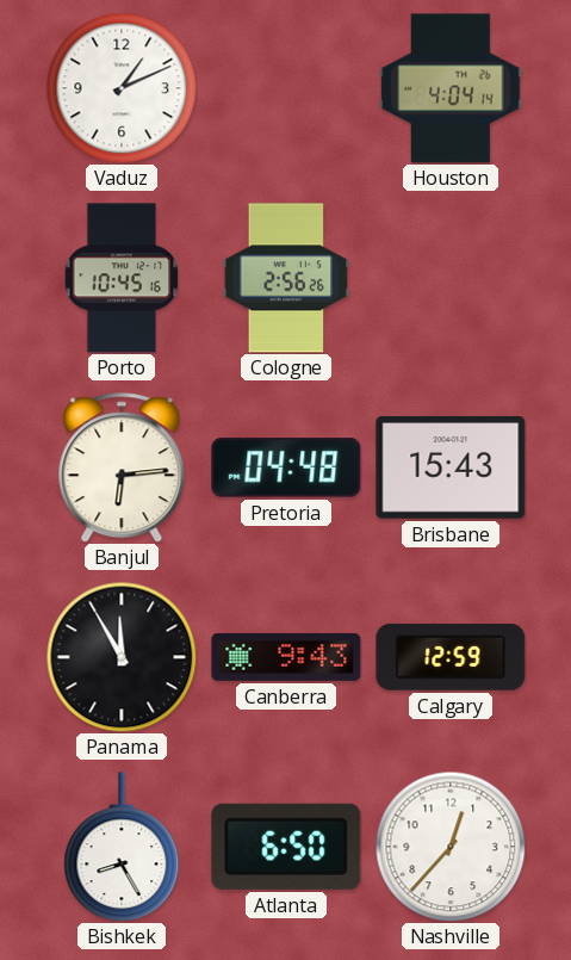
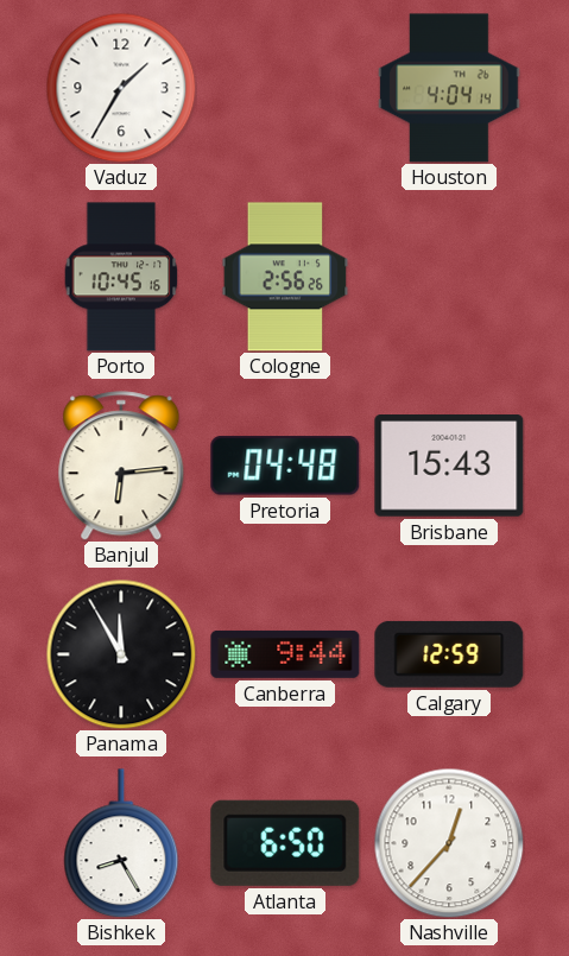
Vaduz: 1:11 -> 1:35 (121, 88)
Canberra: 9:43 -> 9:44 (285, 654)
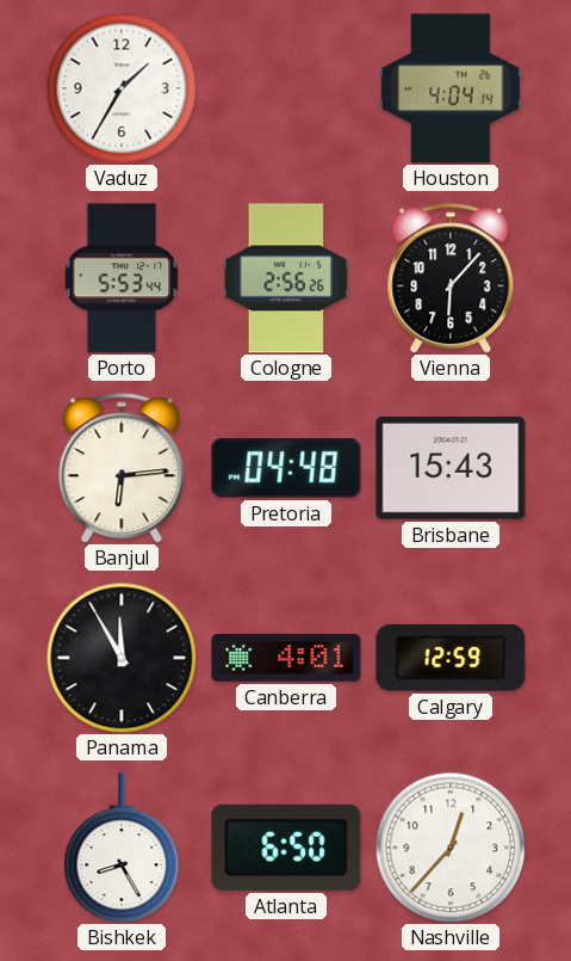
Porto: 10:45 -> 5:53 (122, 278)
Vienna: none -> 6:07 (451, 278)
Canberra: 9:44 -> 4:01 (286, 658)
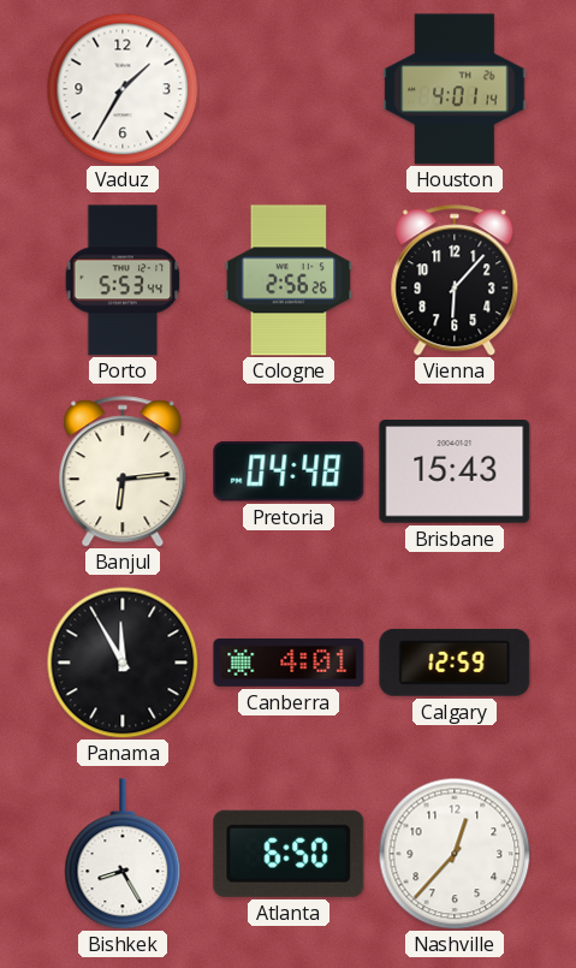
Houston: 4:04 -> 4:01 (455, 89)
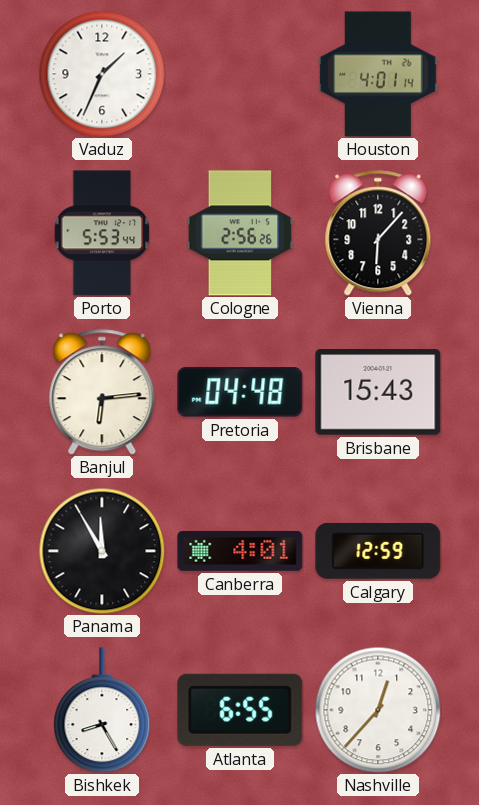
Vaduz: 1:35 -> 1:34 (102, 74)
Atlanta: 6:50 -> 6:55 (240, 710)
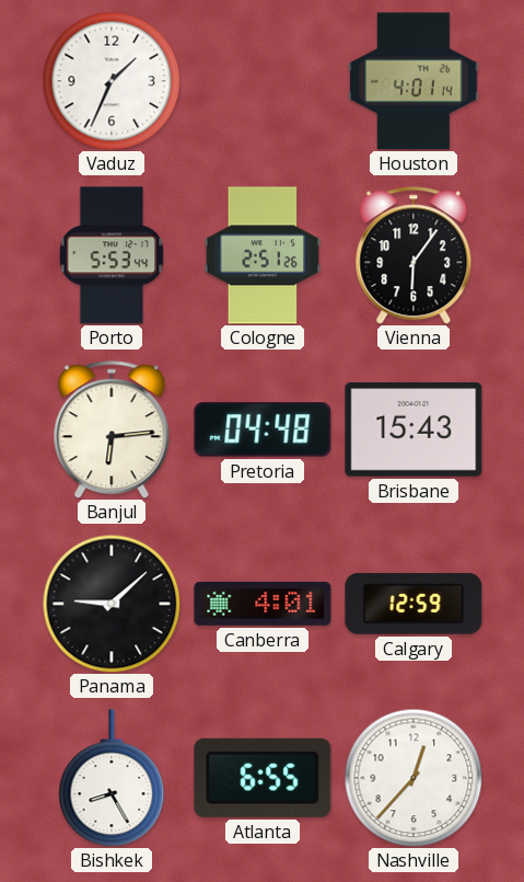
Cologne: 2:56 -> 2:51 (263, 255)
Vienna: 6:07 -> 6:06 (414, 255)
Panama: 11:55 -> 9:08 (112, 604)
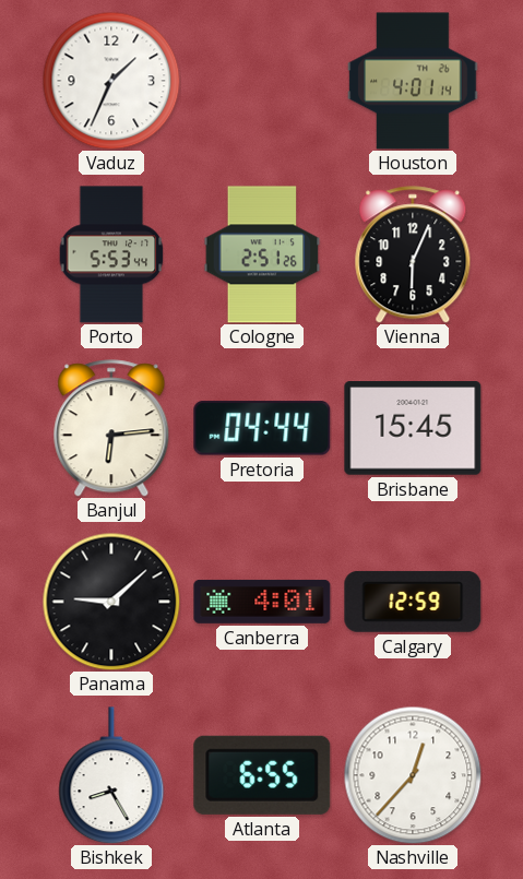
Vienna: 6:06 -> 6:04 (413, 254)
Pretoria: 04:48 -> 04:44 (262, 428)
Brisbane: 15:43 -> 15:45 (413, 429)
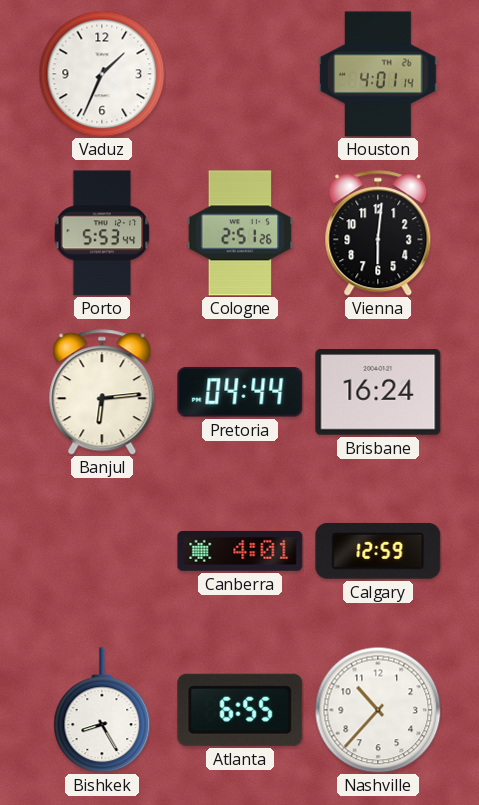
Vienna: 6:04 -> 6:01 (378, 233)
Brisbane: 15:45 -> 16:24 (378, 393)
Panama: 9:08 -> none (111, 602)
Nashville: 12:37 -> 10:37 (378, 710)
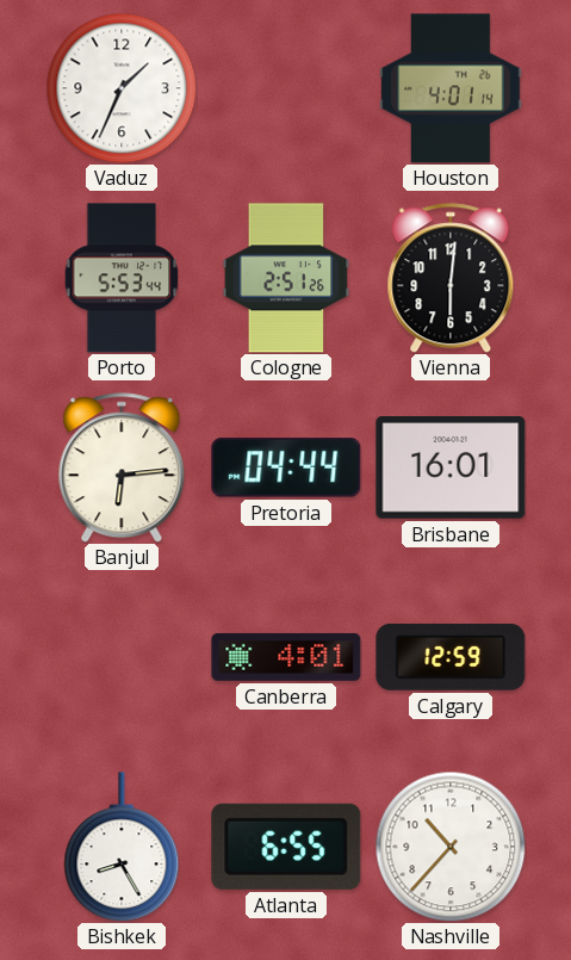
Brisbane: 16:24 -> 16:01 (451, 469)
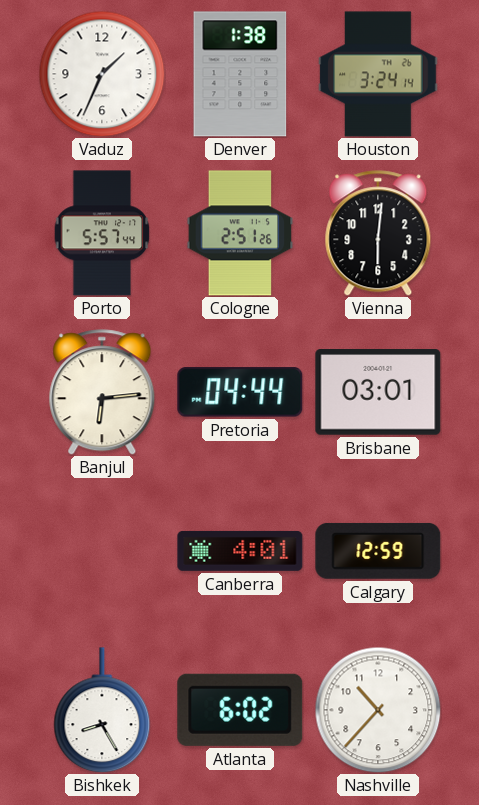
Denver: none -> 1:38 (240, 74)
Houston: 4:01 -> 3:24 (378, 74)
Porto: 5:53 -> 5:57 (102, 233)
Brisbane: 16:01 -> 03:01 (378, 393)
Atlanta: 6:55 -> 6:02 (240, 710)
